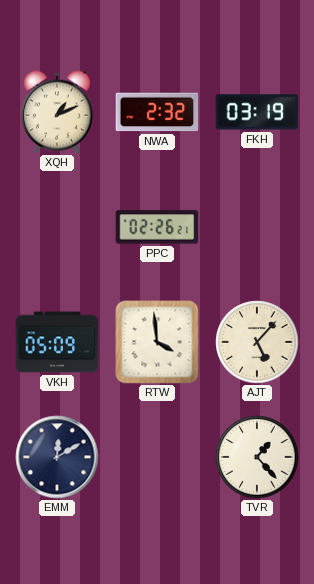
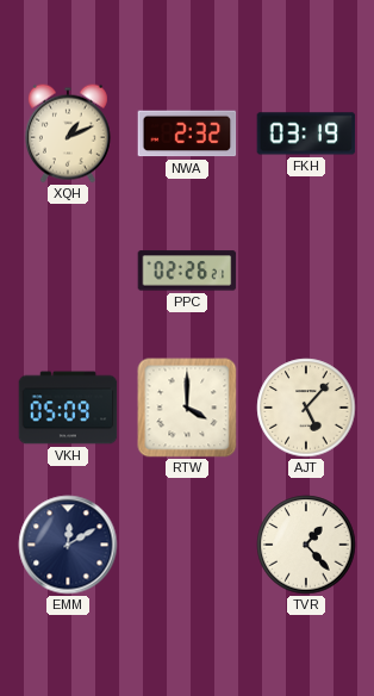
RTW: 3:59 -> 4:00 (187, 408)
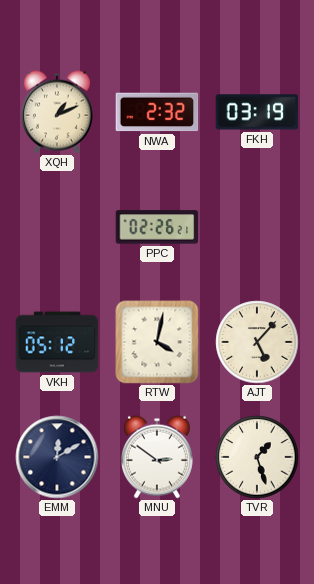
VKH: 05:09 -> 05:12 (57, 342)
RTW: 4:00 -> 4:02 (157, 342)
MNU: none -> 2:51 (157, 457)
TVR: 1:23 -> 1:27 (257, 457)
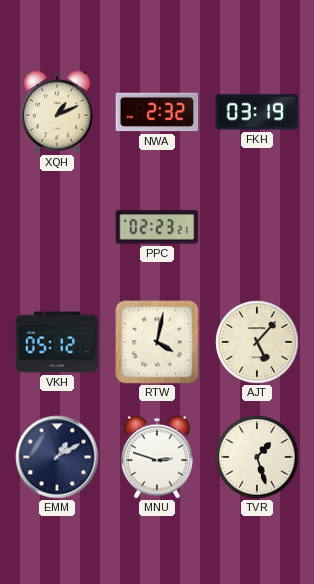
PPC: 02:26 -> 02:23 (157, 227)
EMM: 12:10 -> 1:10 (57, 457)
MNU: 2:51 -> 2:48 (157, 457)
